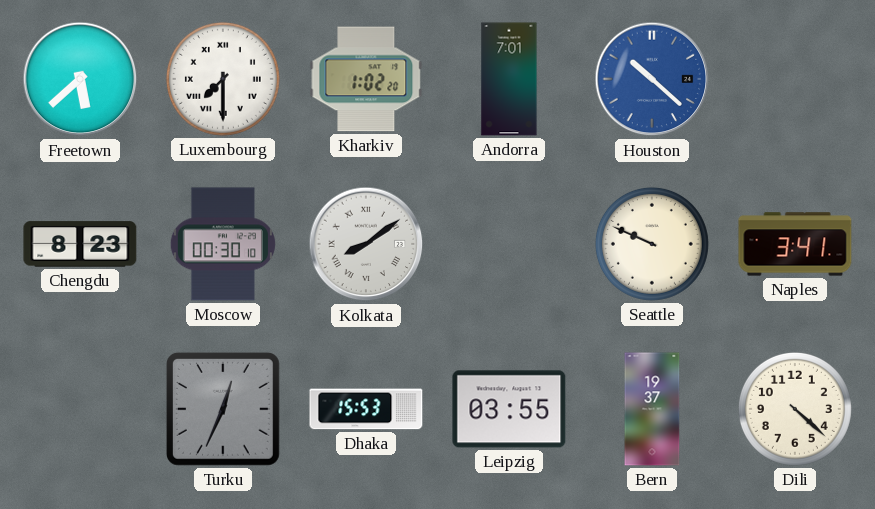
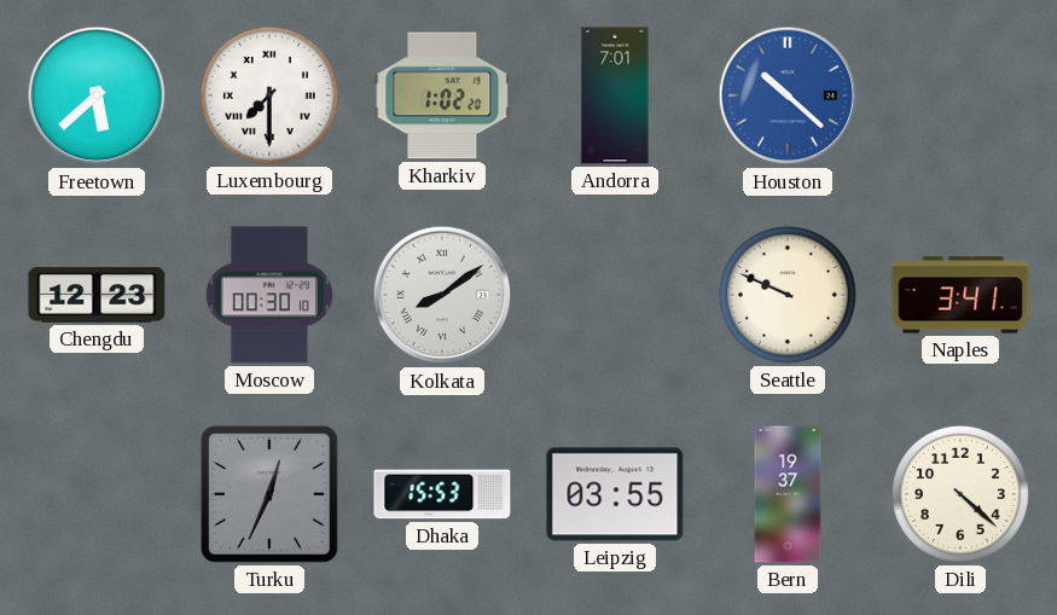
Chengdu: 8:23 -> 12:23 (97, 295)
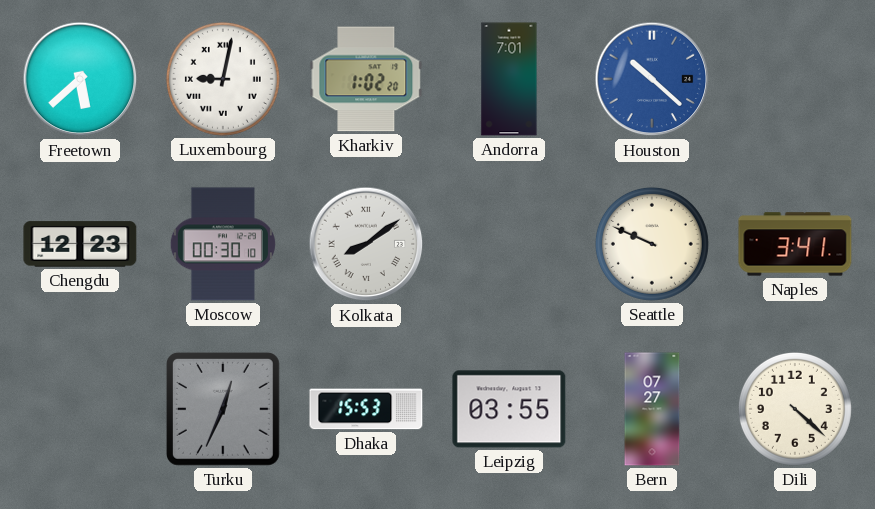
Luxembourg: 7:30 -> 9:02 (223, 79)
Bern: 19:37 -> 07:27 (652, 409)
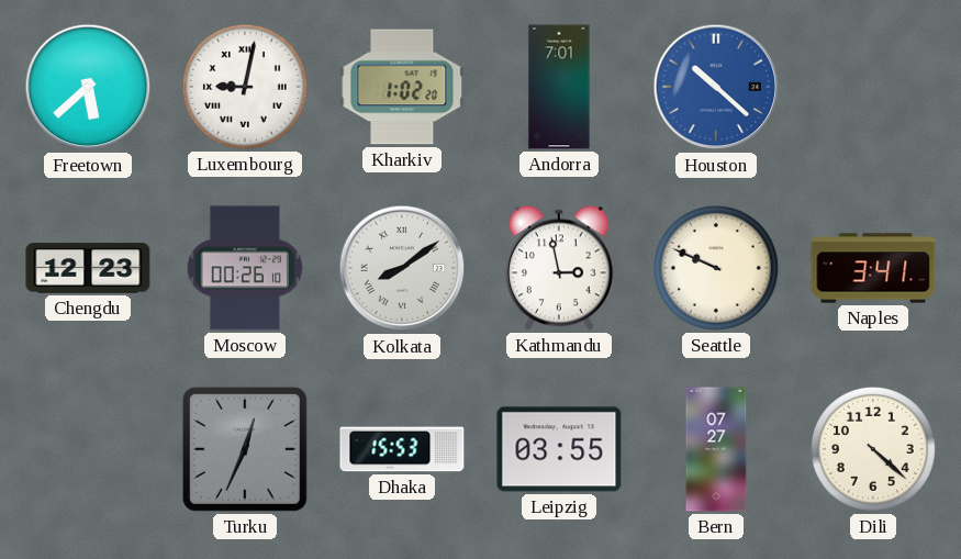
Moscow: 00:30 -> 00:26 (245, 268)
Kathmandu: none -> 2:58 (559, 268)
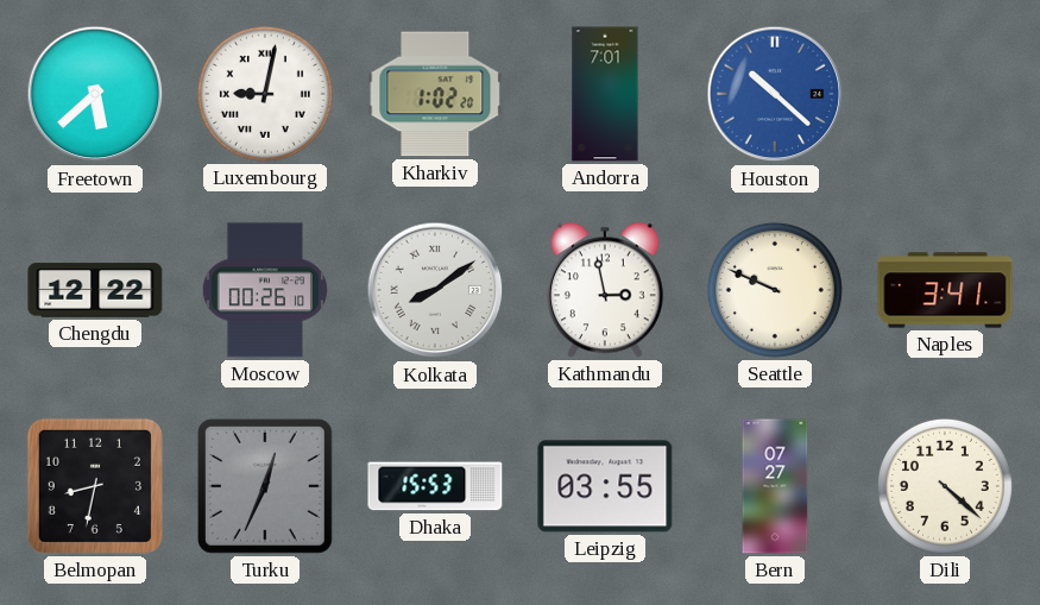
Chengdu: 12:23 -> 12:22 (95, 290)
Belmopan: none -> 8:32 (95, 486)
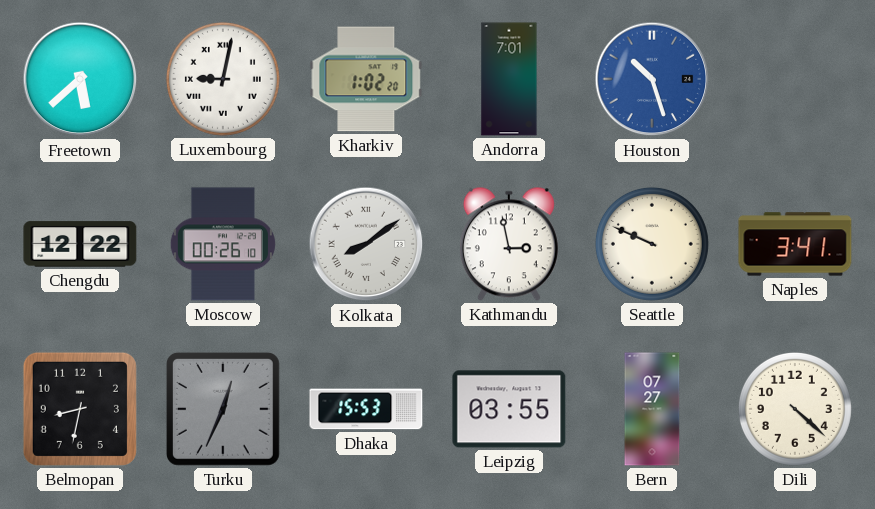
Houston: 10:22 -> 10:27 (652, 79)
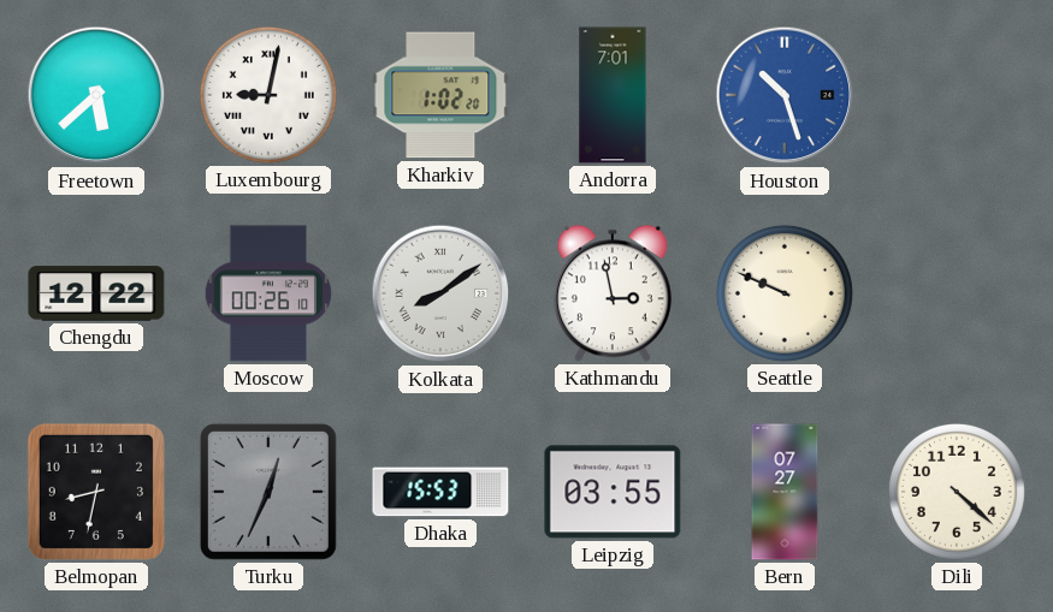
Naples: 3:41 -> none (795, 244)
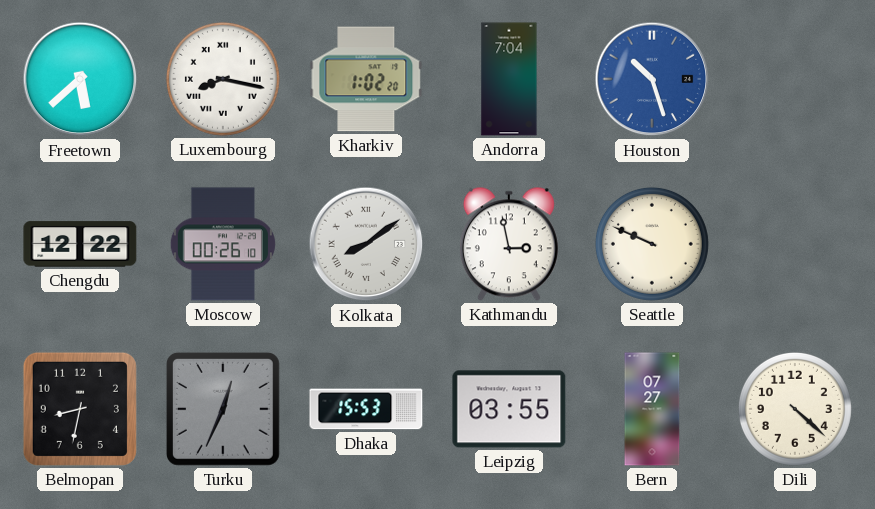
Luxembourg: 9:02 -> 8:17 (223, 79)
Andorra: 7:01 -> 7:04 (509, 79)
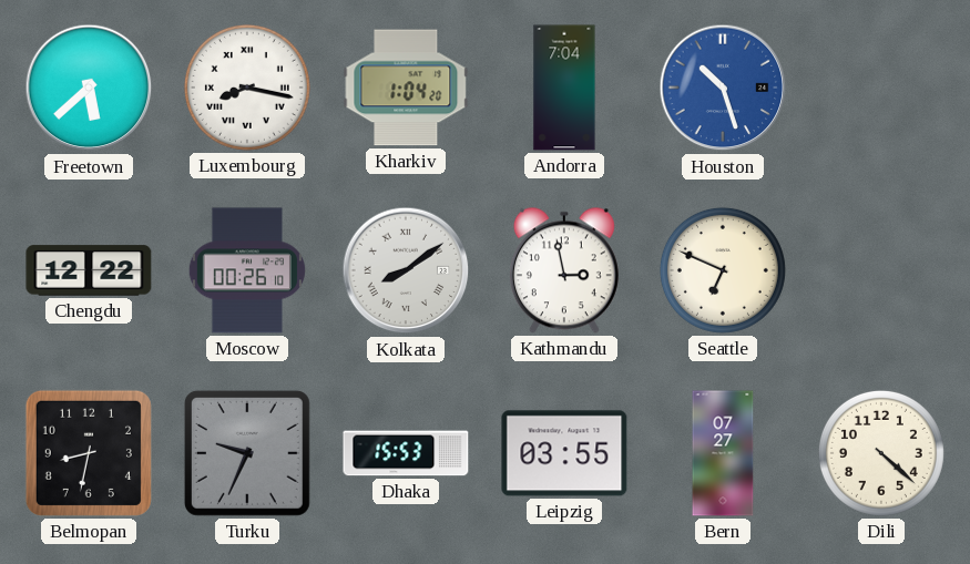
Kharkiv: 1:02 -> 1:04 (406, 88)
Seattle: 9:49 -> 6:49 (723, 270)
Turku: 12:34 -> 9:34 (247, 453)
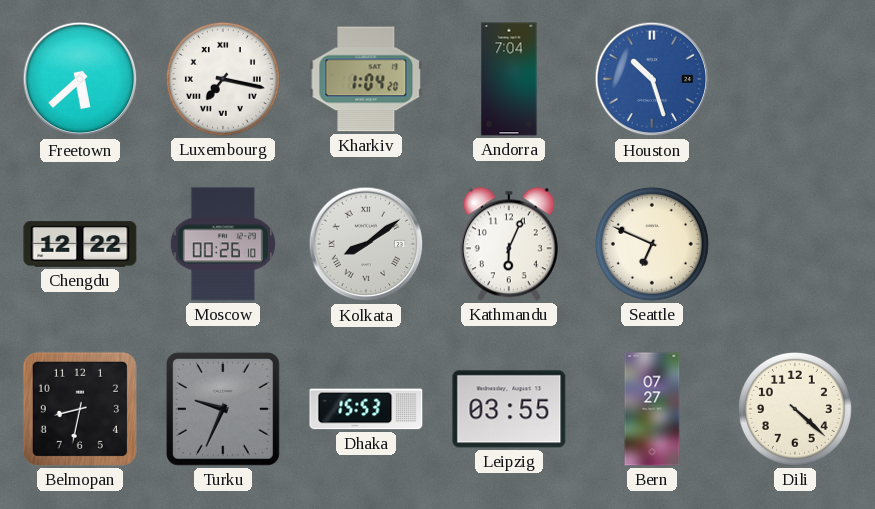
Luxembourg: 8:17 -> 7:17 (223, 79)
Kathmandu: 2:58 -> 6:04 (509, 244)
